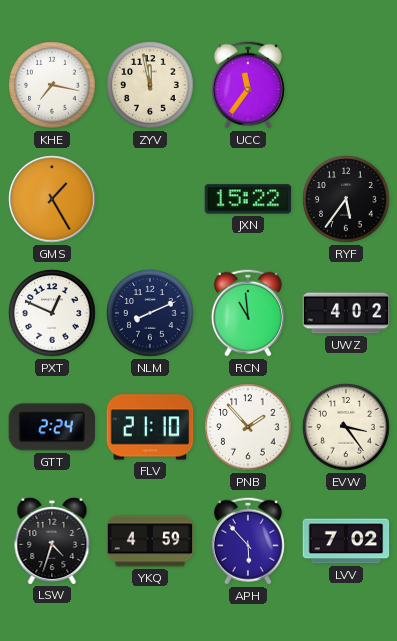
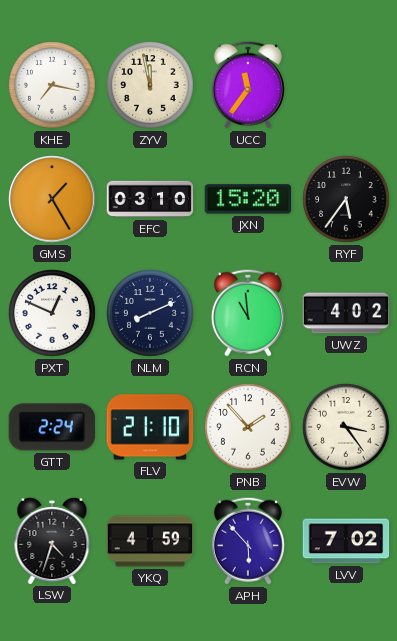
EFC: none -> 03:10 (150, 199)
JXN: 15:22 -> 15:20 (248, 199)
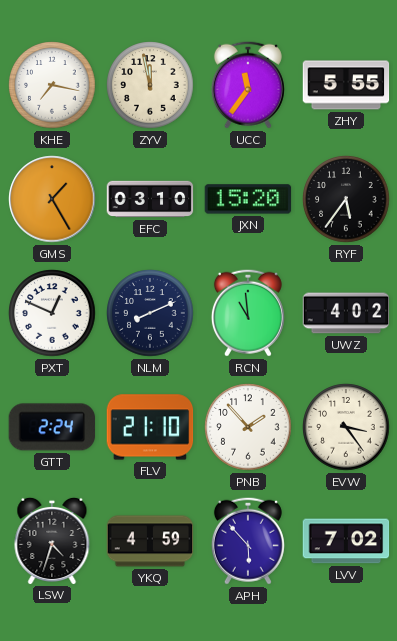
ZHY: none -> 5:55 (346, 85)
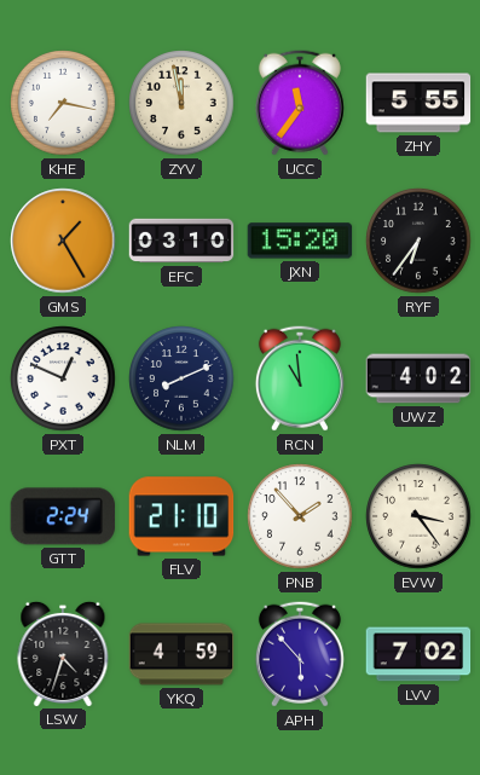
RYF: 5:36 -> 6:36 (418, 241)
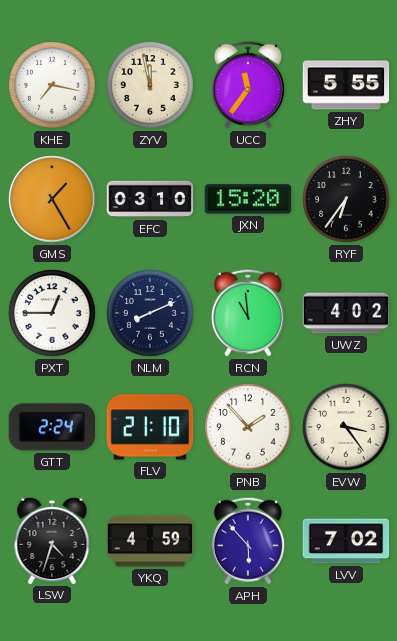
PXT: 12:49 -> 12:45 (52, 313)
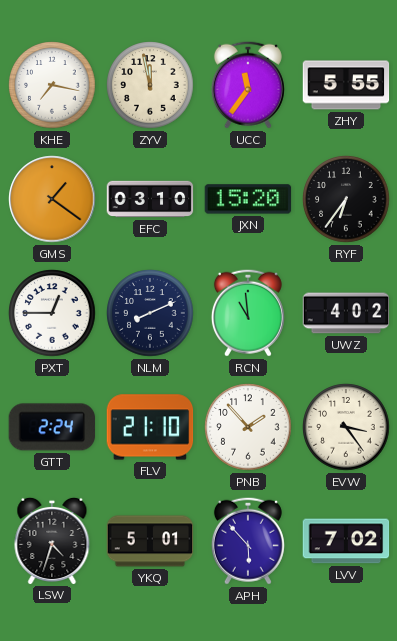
GMS: 1:25 -> 1:21 (52, 199)
YKQ: 4:59 -> 5:01 (150, 541)
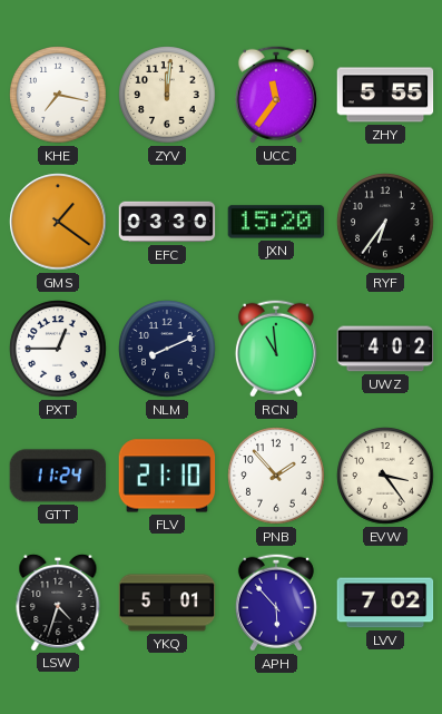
ZYV: 11:58 -> 12:01 (167, 95)
EFC: 03:10 -> 03:30 (167, 222)
GTT: 2:24 -> 11:24 (58, 476)
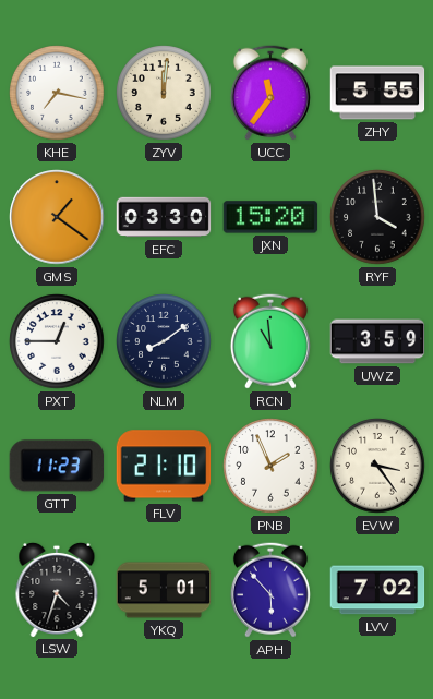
RYF: 6:36 -> 3:59 (377, 217)
NLM: 8:11 -> 8:09 (164, 341)
UWZ: 4:02 -> 3:59 (377, 341)
GTT: 11:24 -> 11:23 (57, 466)
PNB: 1:53 -> 1:56 (270, 466)
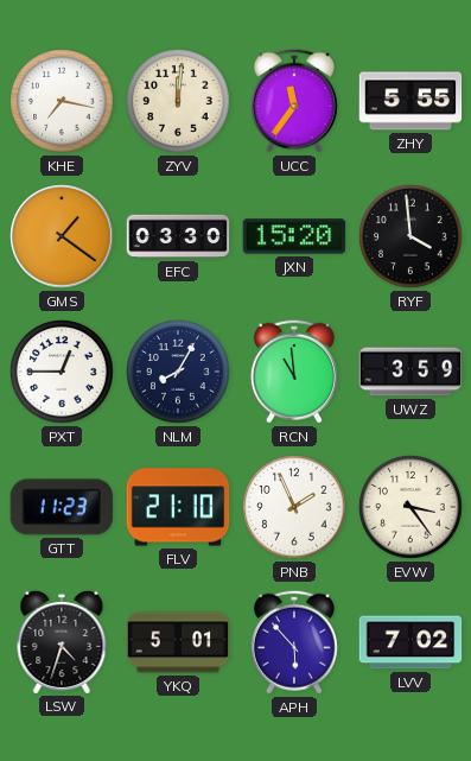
NLM: 8:09 -> 8:05 (178, 372)
